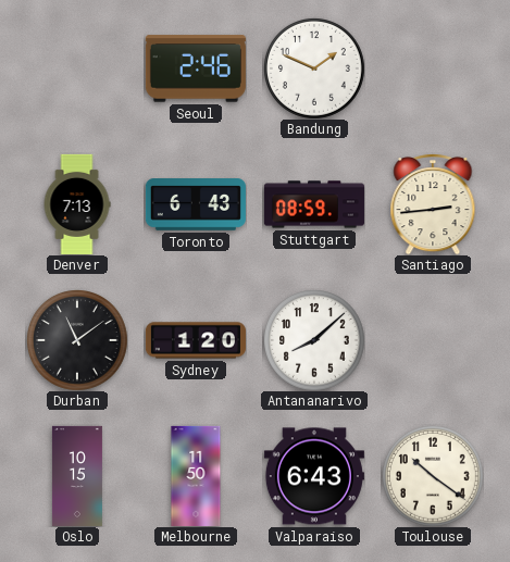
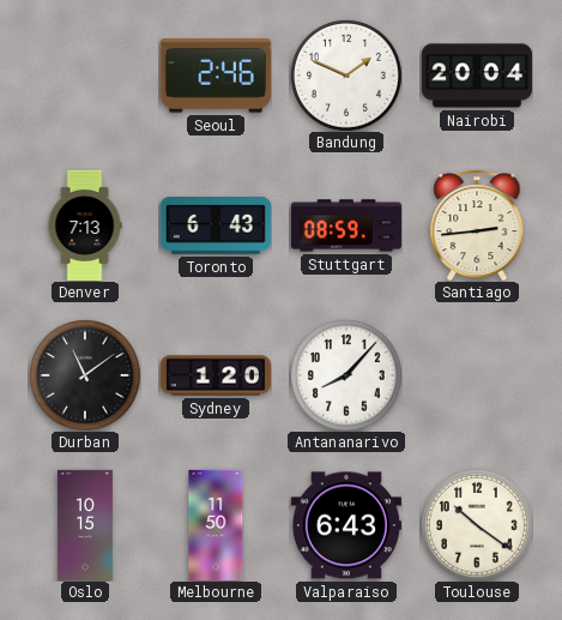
Nairobi: none -> 20:04 (477, 76)
Antananarivo: 8:08 -> 8:07 (346, 375)
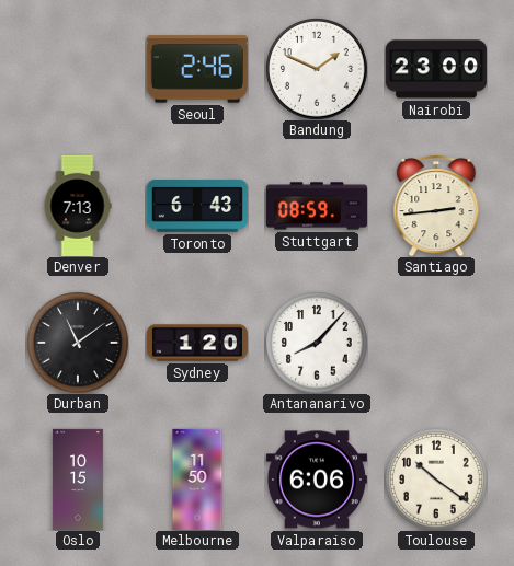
Nairobi: 20:04 -> 23:00 (436, 69)
Valparaiso: 6:43 -> 6:06 (317, 480)
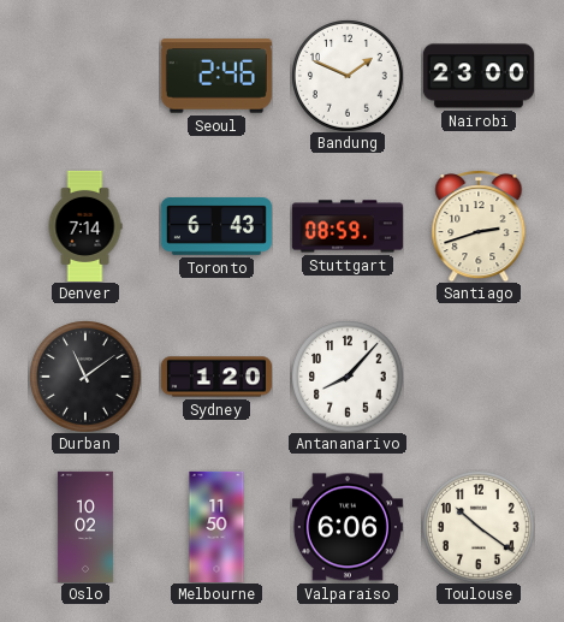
Denver: 7:13 -> 7:14 (85, 226)
Santiago: 2:44 -> 2:42 (479, 226)
Oslo: 10:15 -> 10:02 (85, 527)
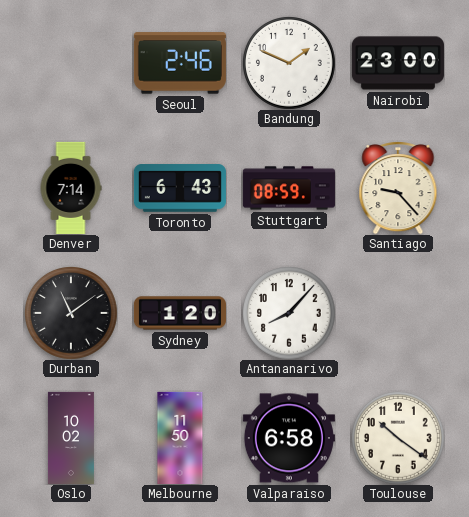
Santiago: 2:42 -> 9:23 (398, 188)
Valparaiso: 6:06 -> 6:58 (289, 438)
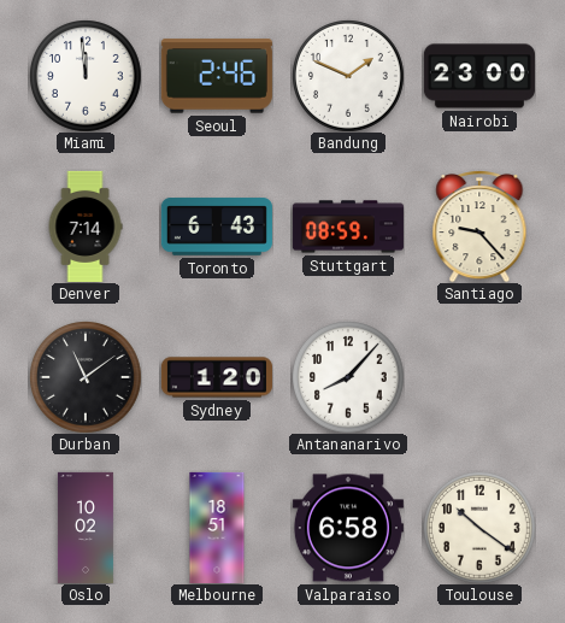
Miami: none -> 11:59 (86, 76)
Melbourne: 11:50 -> 18:51 (217, 528)
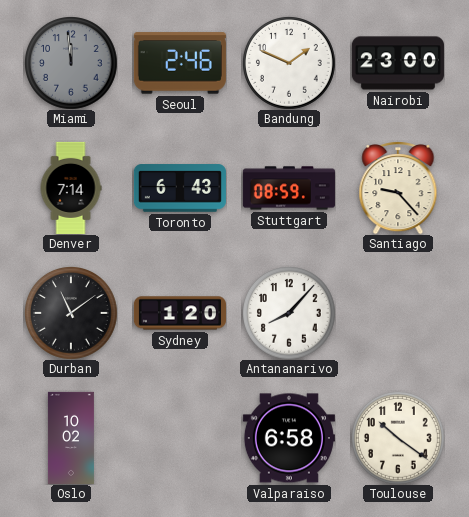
Miami dial: white -> grey (71, 63)
Melbourne: 18:51 -> none (217, 528)
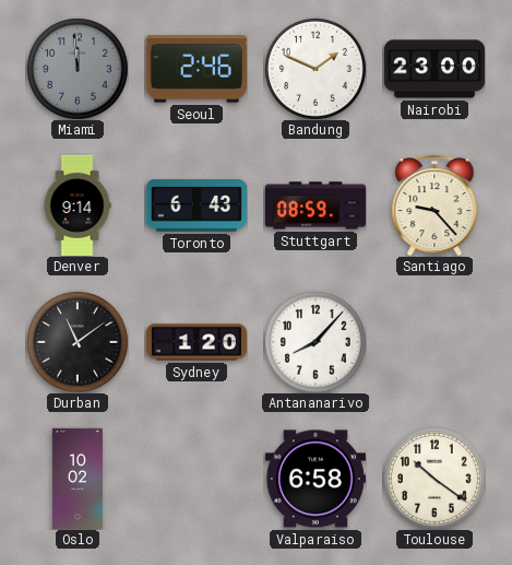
Denver: 7:14 -> 9:14 (78, 205)
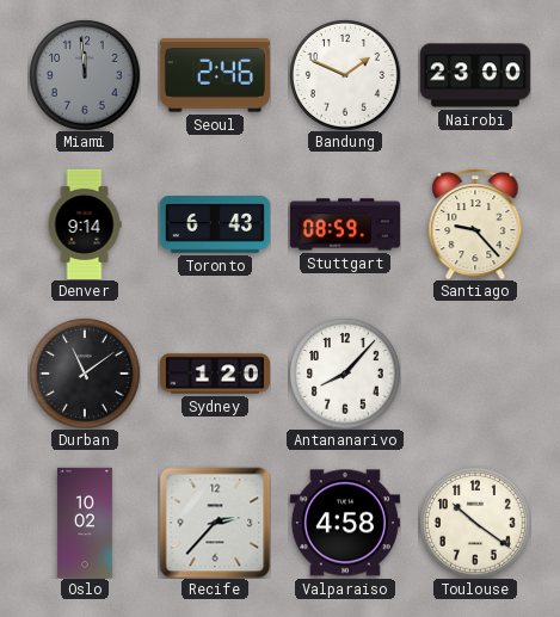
Recife: none -> 2:37 (215, 523)
Valparaiso: 6:58 -> 4:58 (345, 523)
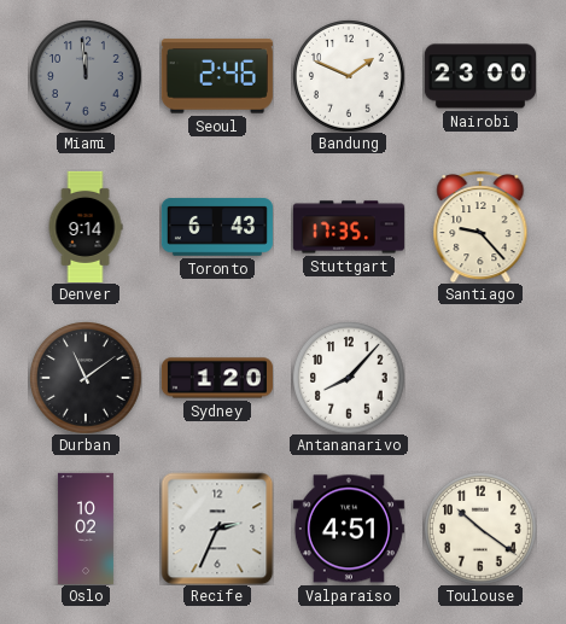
Stuttgart: 08:59 -> 17:35 (349, 227)
Recife: 2:37 -> 2:34 (217, 529)
Valparaiso: 4:58 -> 4:51 (349, 529)
